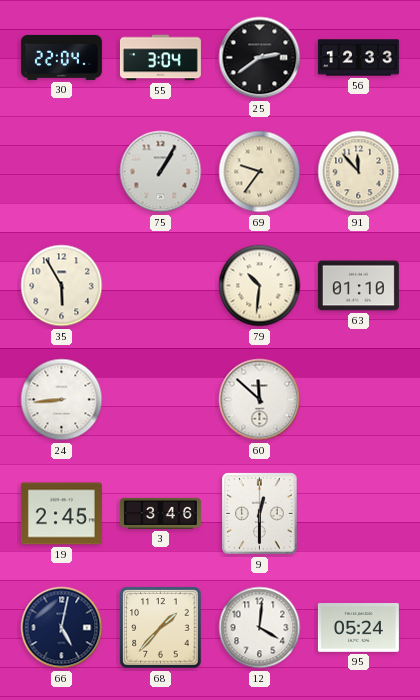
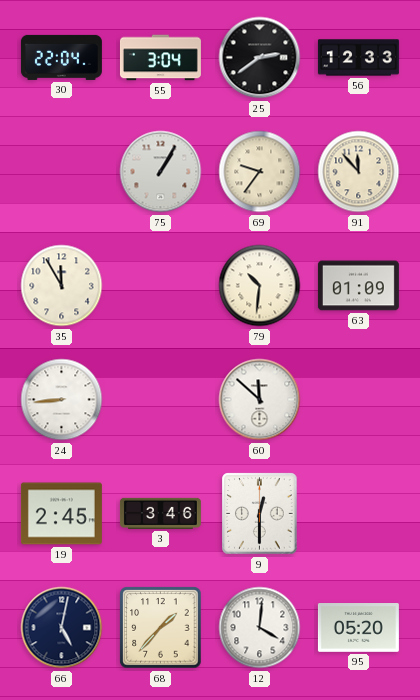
35: 5:55 -> 11:55 (62, 286)
63: 01:10 -> 01:09 (358, 286)
95: 05:24 -> 05:20 (358, 628)
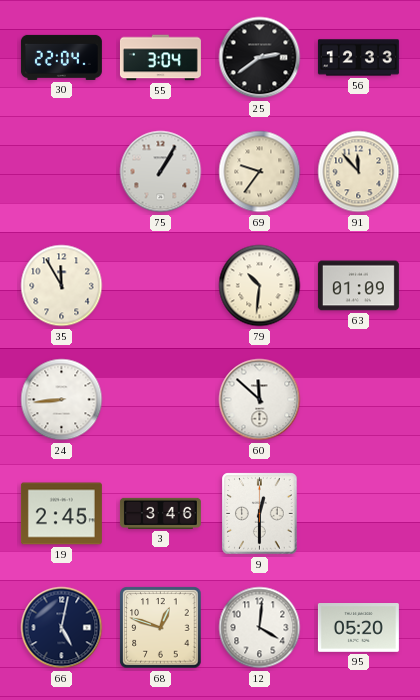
68: 1:37 -> 12:48 (161, 628)
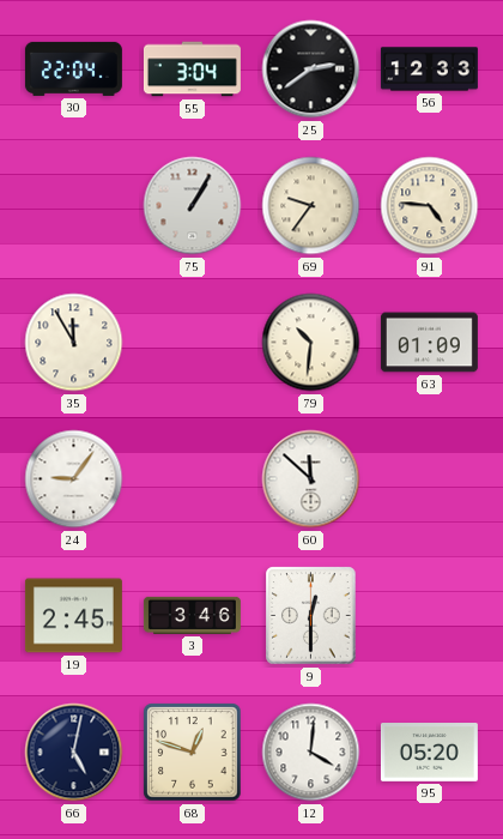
91: 11:53 -> 4:46 (430, 206)
24: 8:44 -> 9:06 (74, 479)
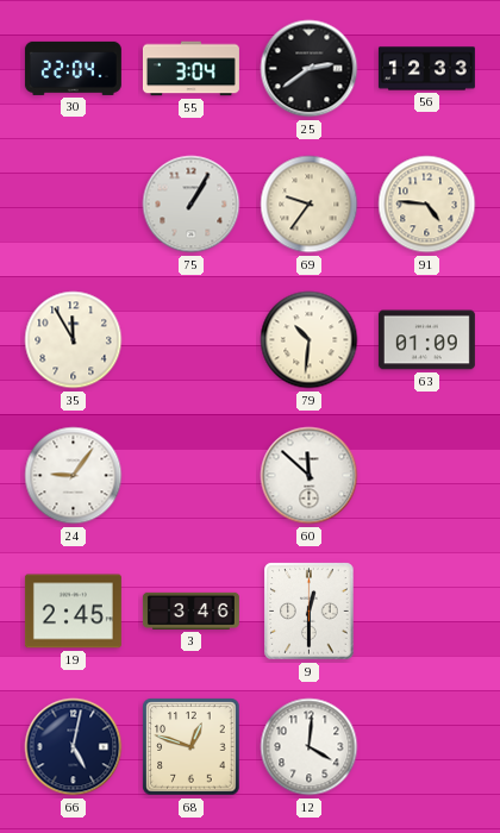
95: 05:20 -> none (429, 753)
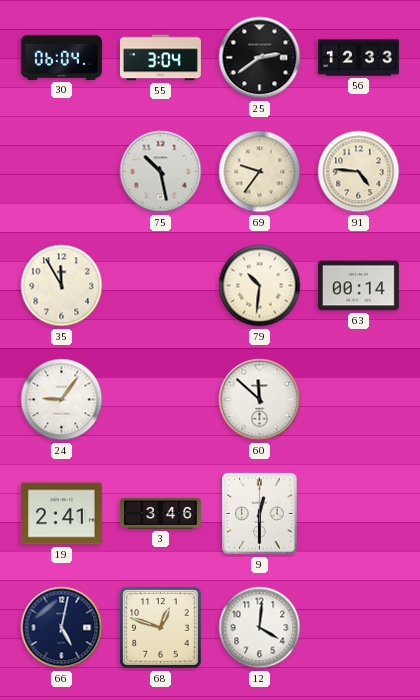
30: 22:04 -> 06:04 (61, 57)
75: 1:05 -> 10:28 (161, 172)
63: 01:09 -> 00:14 (358, 286)
19: 2:45 -> 2:41 (61, 514)
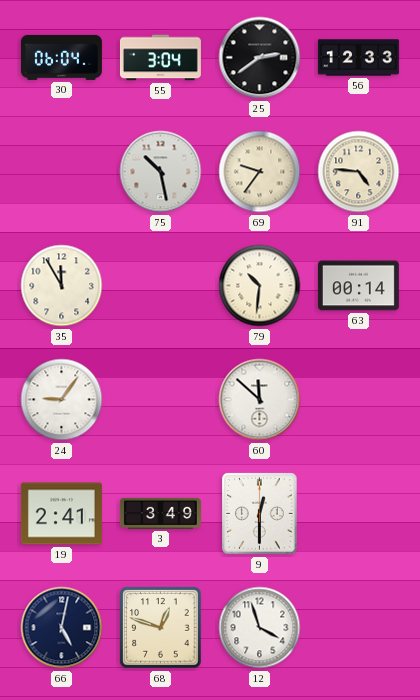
3: 3:46 -> 3:49 (160, 513)
12: 4:01 -> 3:57 (260, 628)
